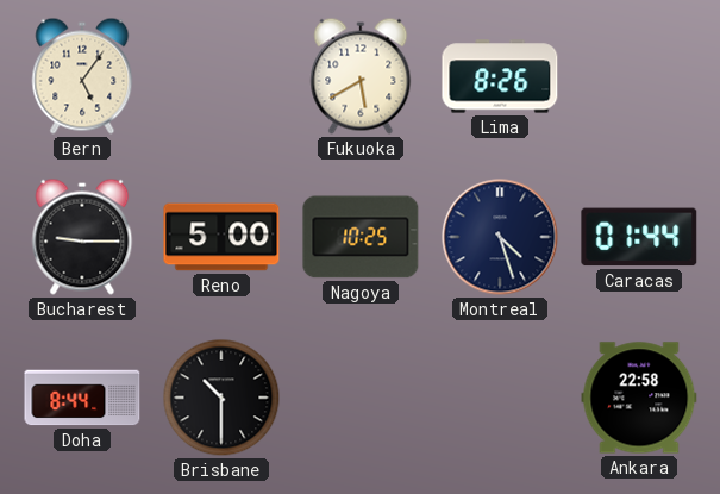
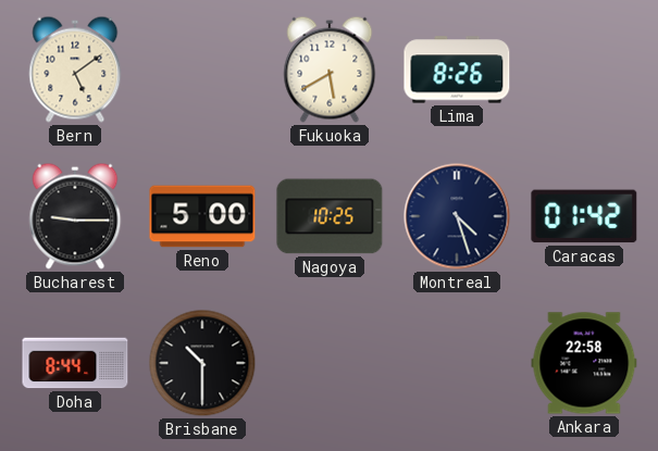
Bern: 5:06 -> 5:09 (75, 70)
Caracas: 01:44 -> 01:42 (584, 216)
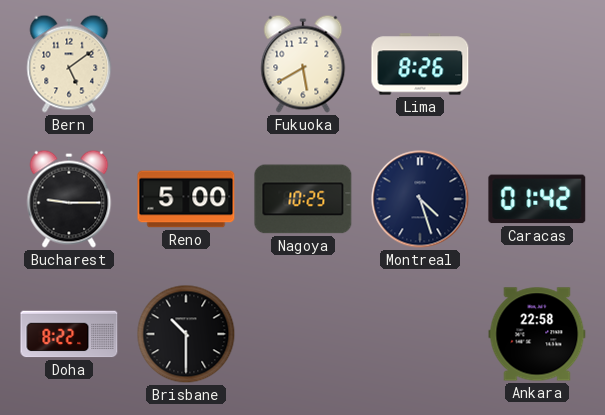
Doha: 8:44 -> 8:22 (69, 334)
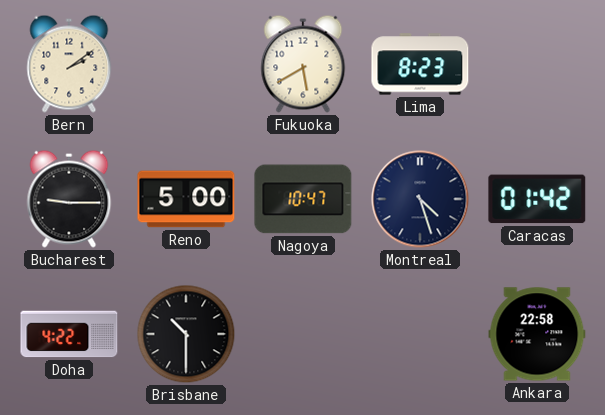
Bern: 5:09 -> 2:09 (69, 64)
Lima: 8:26 -> 8:23 (420, 64)
Nagoya: 10:25 -> 10:47 (303, 199)
Doha: 8:22 -> 4:22 (69, 334)
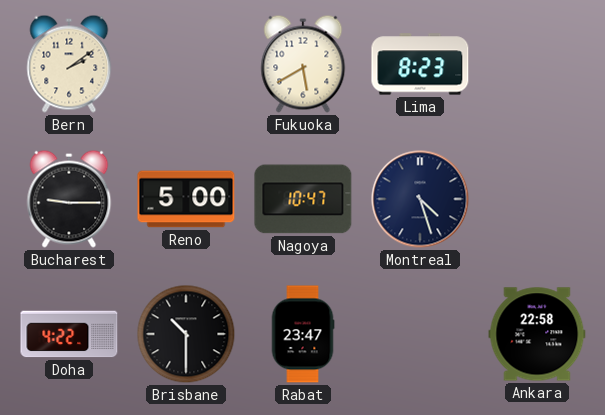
Caracas: 01:42 -> none (537, 199)
Rabat: none -> 23:47 (303, 334)
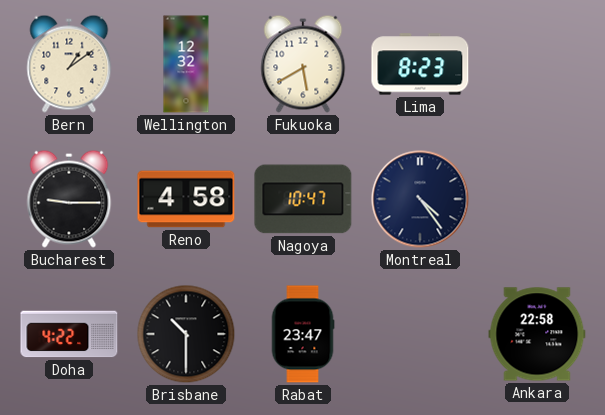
Bern: 2:09 -> 1:09 (69, 64)
Wellington: none -> 12:32 (186, 64)
Reno: 5:00 -> 4:58 (186, 199)
Montreal: 4:27 -> 4:24 (420, 199)
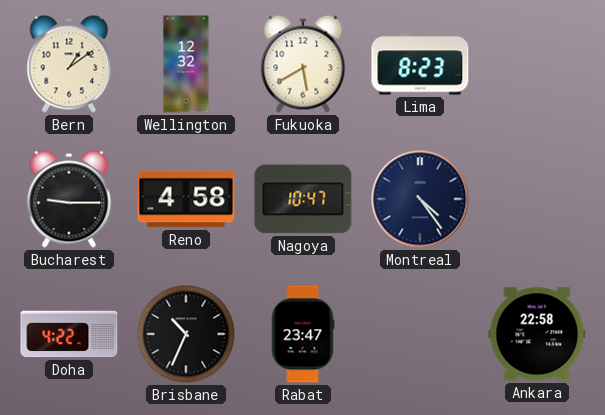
Brisbane: 10:30 -> 10:34 (186, 334)
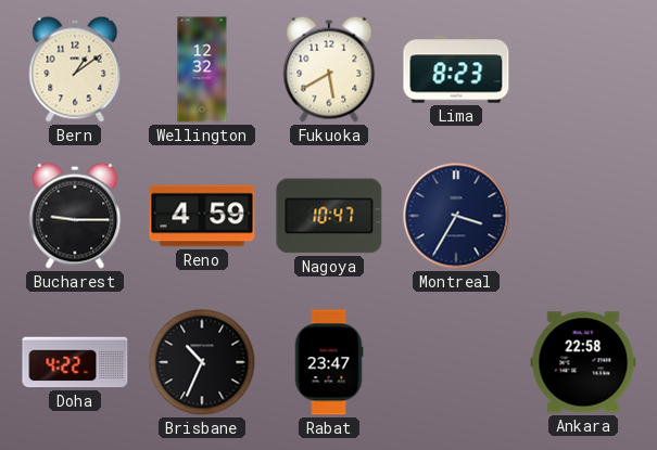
Reno: 4:58 -> 4:59 (202, 216)
Montreal: 4:24 -> 3:35 (456, 216)
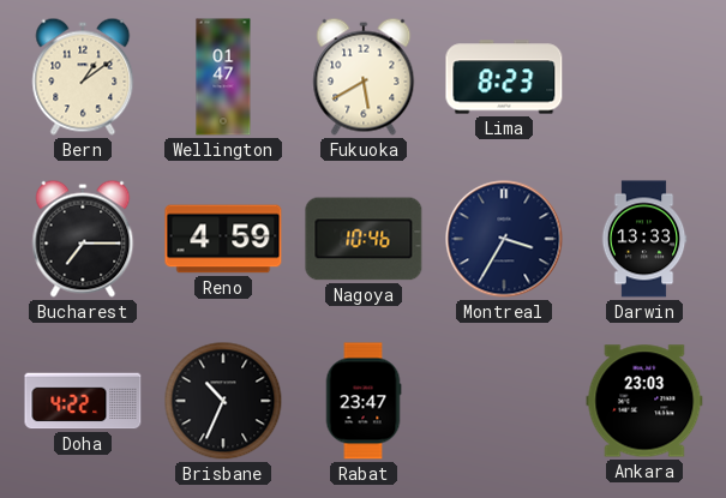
Wellington: 12:32 -> 01:47 (223, 77)
Bucharest: 9:15 -> 7:15 (83, 239)
Nagoya: 10:47 -> 10:46 (364, 239)
Darwin: none -> 13:33 (644, 239)
Ankara: 22:58 -> 23:03 (644, 401)
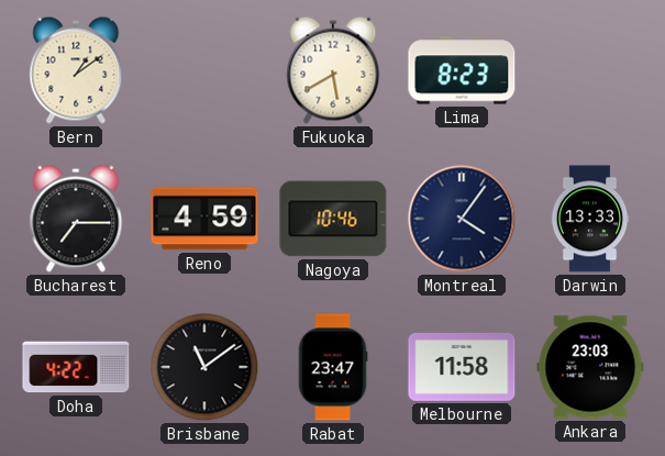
Wellington: 01:47 -> none (223, 77)
Montreal: 3:35 -> 4:06 (462, 219)
Brisbane: 10:34 -> 11:09 (204, 367)
Melbourne: none -> 11:58 (462, 367)
